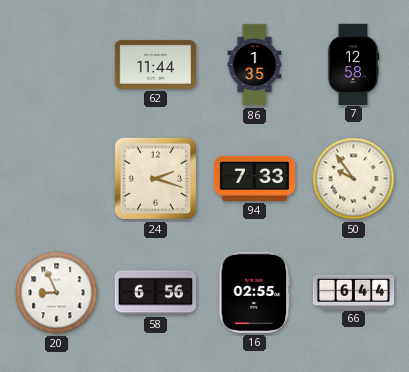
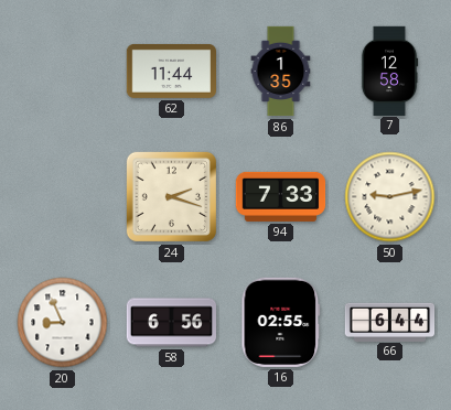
50: 9:54 -> 9:13 (390, 197)
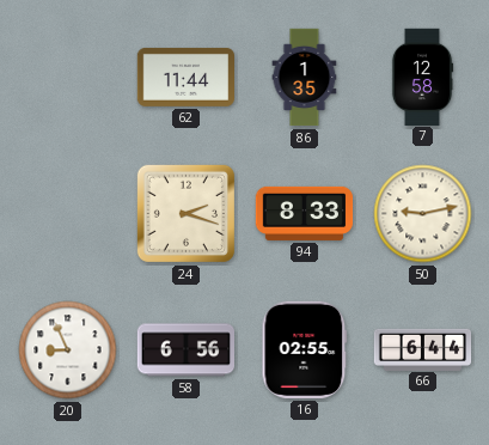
94: 7:33 -> 8:33 (305, 213)
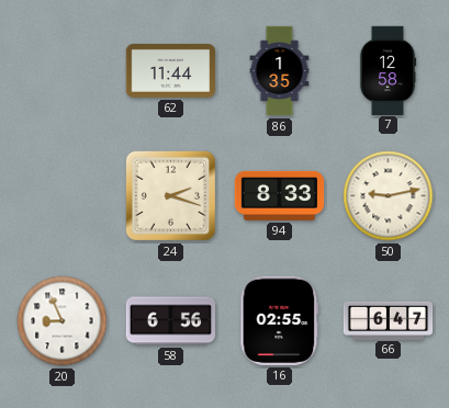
66: 6:44 -> 6:47 (389, 320)
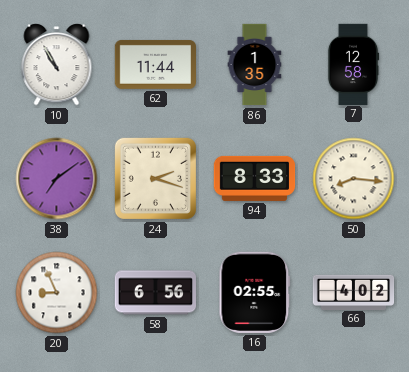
10: none -> 10:55 (57, 65)
38: none -> 7:09 (57, 179)
50: 9:13 -> 8:16 (354, 179)
66: 6:47 -> 4:02 (354, 292)
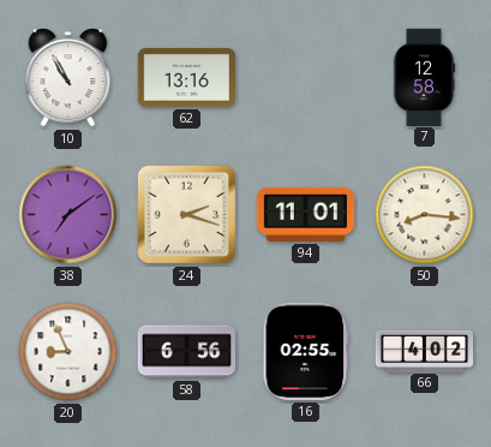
62: 11:44 -> 13:16 (186, 77)
86: 1:35 -> none (255, 65)
94: 8:33 -> 11:01 (306, 214)
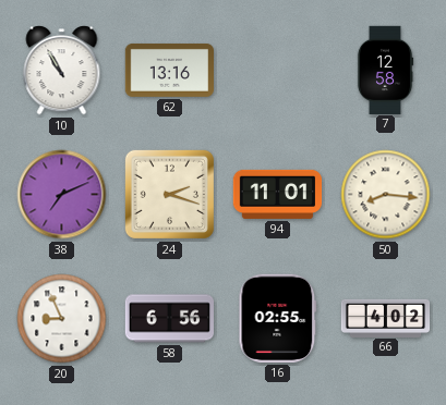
38: 7:09 -> 7:11 (62, 195)
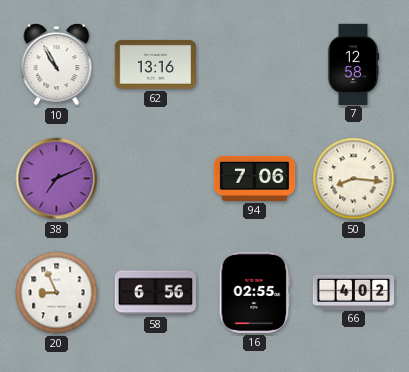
24: 2:18 -> none (169, 194)
94: 11:01 -> 7:06 (255, 178)
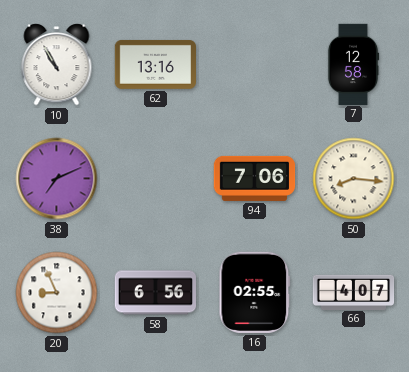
66: 4:02 -> 4:07 (354, 292)
